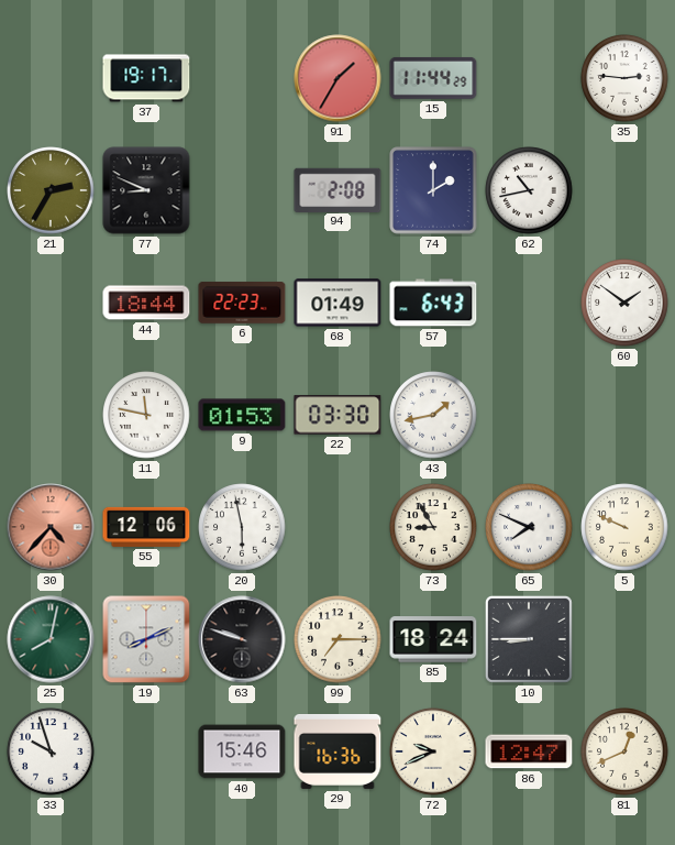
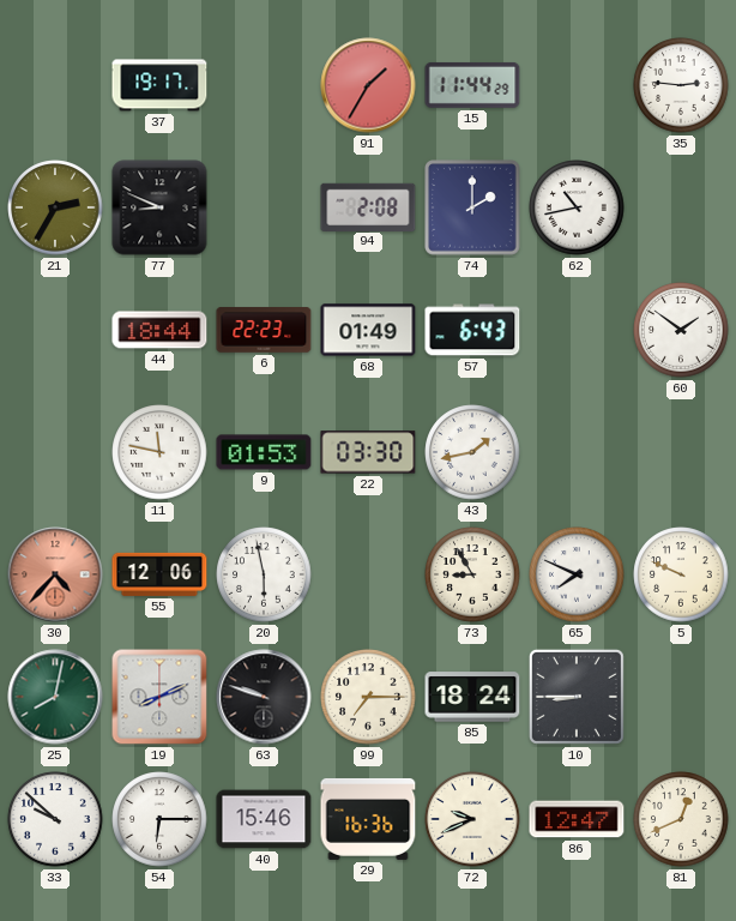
33: 9:57 -> 9:52 (55, 819)
54: none -> 6:15 (159, 819)
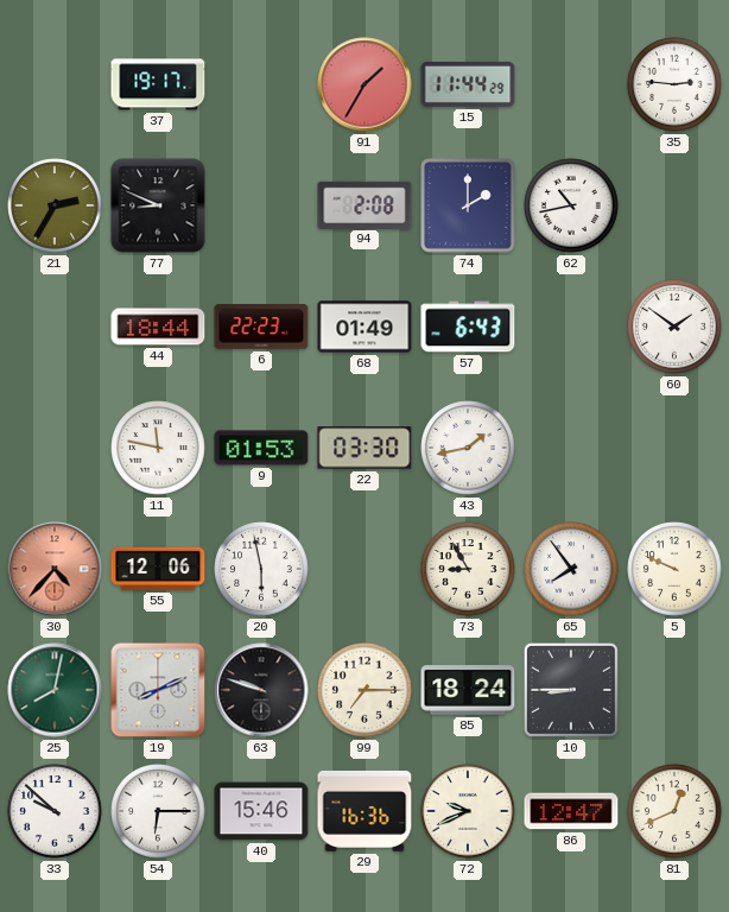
65: 7:49 -> 7:54 (571, 569)
